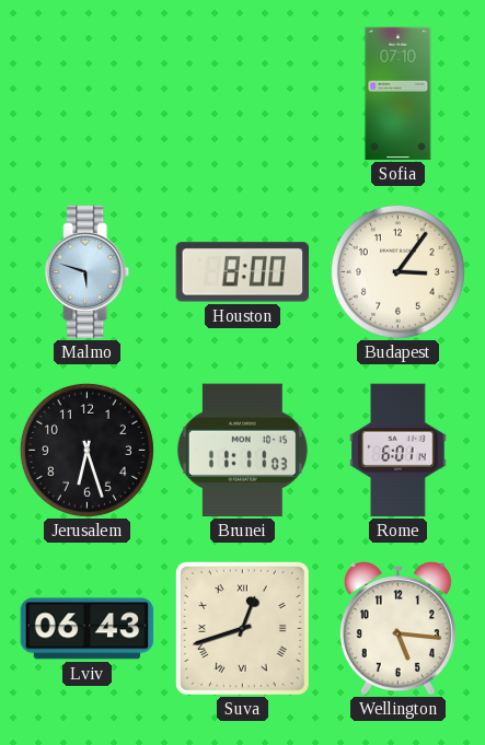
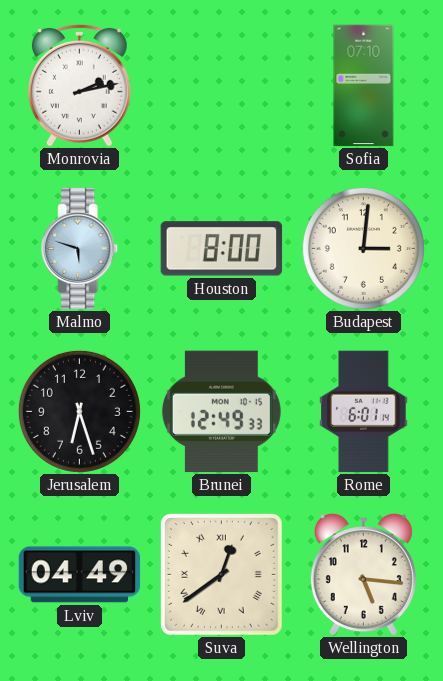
Monrovia: none -> 2:13 (80, 86)
Budapest: 3:06 -> 3:01 (363, 248)
Brunei: 11:11 -> 12:49 (221, 412)
Lviv: 06:43 -> 04:49 (80, 575)
Suva: 12:42 -> 12:39 (221, 574)
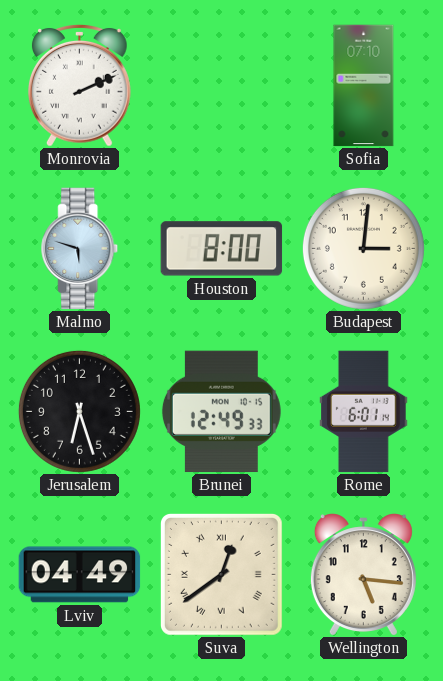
Monrovia: 2:13 -> 2:11 (80, 86)
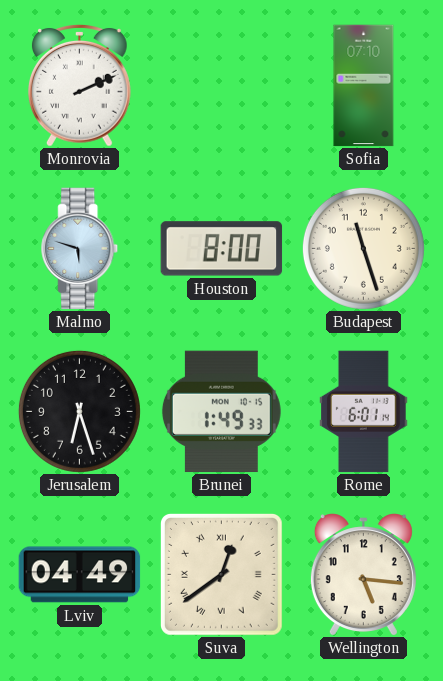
Budapest: 3:01 -> 11:27 (363, 248)
Brunei: 12:49 -> 1:49 (221, 412)
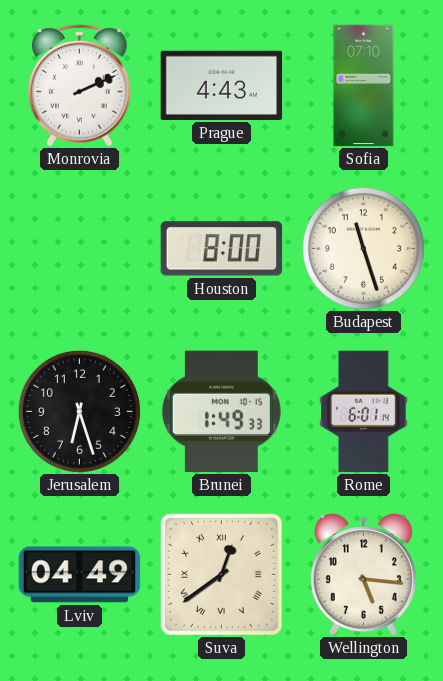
Prague: none -> 4:43 (222, 85)
Malmo: 5:48 -> none (80, 249)
